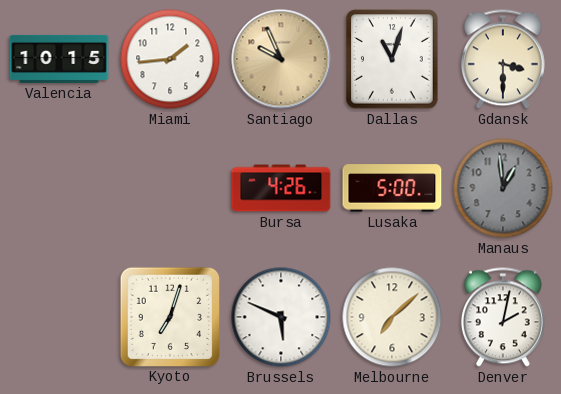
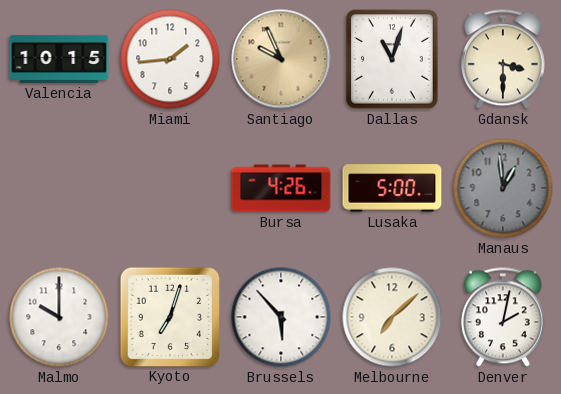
Malmo: none -> 10:00 (59, 317)
Brussels: 5:49 -> 5:53 (281, 317)
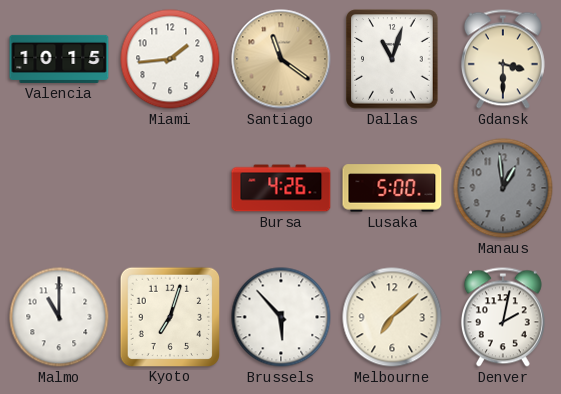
Santiago: 9:56 -> 11:21 (281, 59)
Malmo: 10:00 -> 11:00 (59, 317)
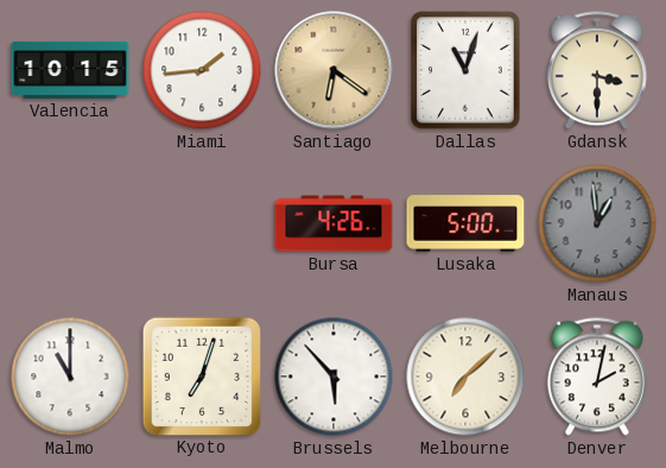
Santiago: 11:21 -> 6:21 (334, 70)
